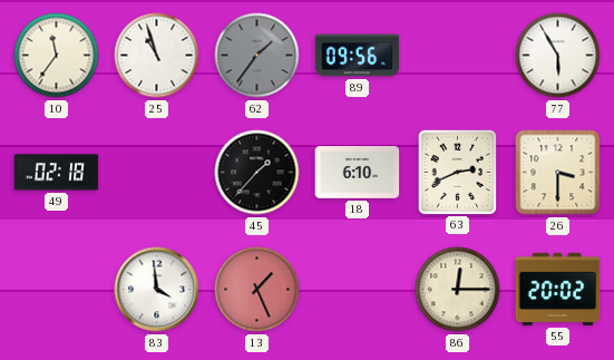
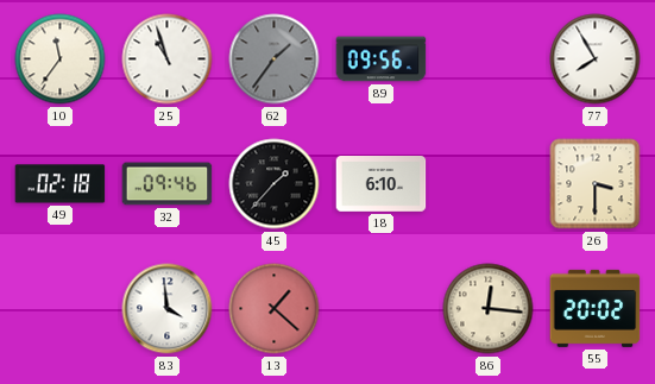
77: 5:55 -> 7:55 (596, 59)
32: none -> 09:46 (168, 184)
63: 2:41 -> none (457, 172)
13: 1:26 -> 1:22 (275, 309)
86: 12:15 -> 12:16 (489, 309)
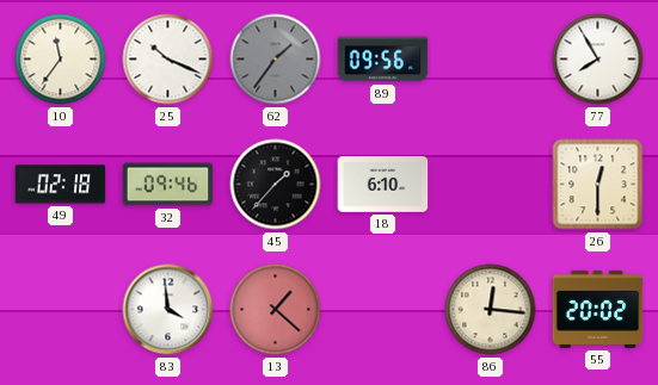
25: 10:57 -> 10:19 (168, 60)
26: 3:30 -> 12:30 (598, 185)
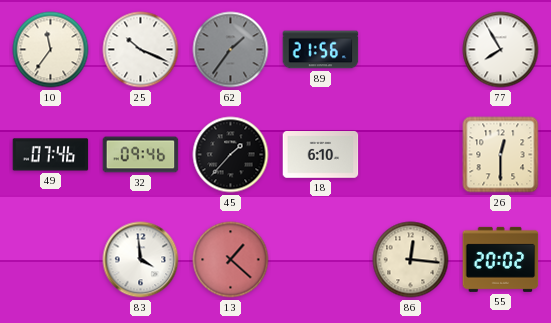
89: 09:56 -> 21:56 (321, 50)
49: 02:18 -> 07:46 (51, 155)
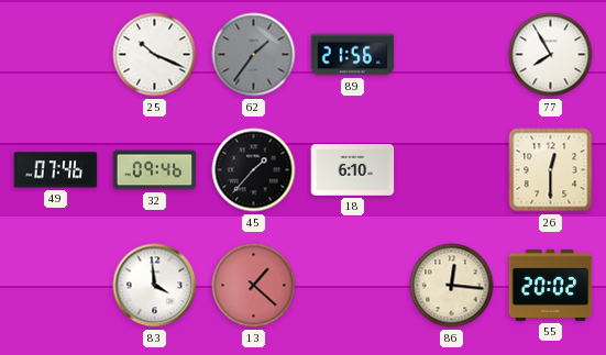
10: 11:36 -> none (51, 50)
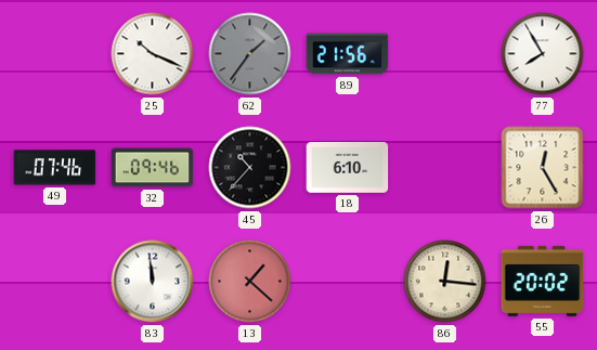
45: 1:37 -> 10:37 (250, 168)
26: 12:30 -> 12:25 (543, 168)
83: 3:59 -> 11:59 (153, 282)
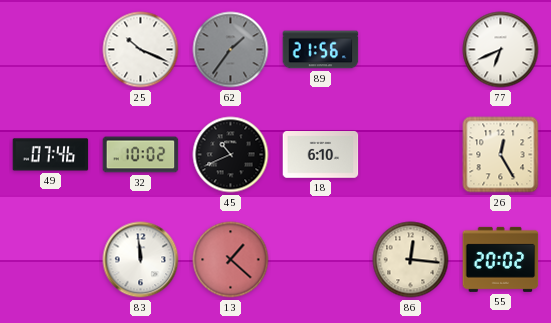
77: 7:55 -> 6:41 (501, 50)
32: 09:46 -> 10:02 (141, 155)
45: 10:37 -> 10:41 (231, 155)
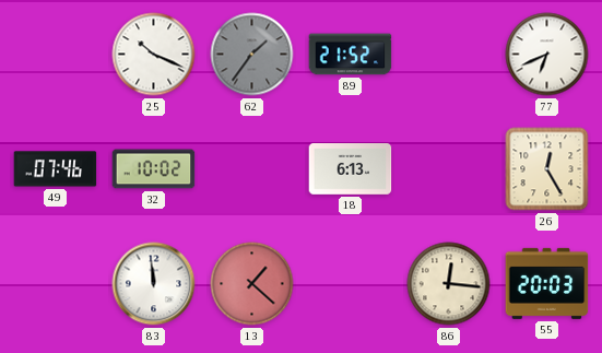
89: 21:56 -> 21:52 (351, 55)
45: 10:41 -> none (231, 155)
18: 6:10 -> 6:13 (351, 169)
55: 20:02 -> 20:03 (547, 283)
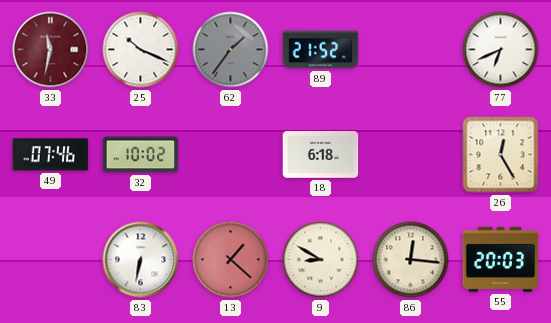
33: none -> 11:32 (51, 50)
18: 6:13 -> 6:18 (321, 155)
83: 11:59 -> 6:32 (141, 260)
9: none -> 8:50 (321, 260)
